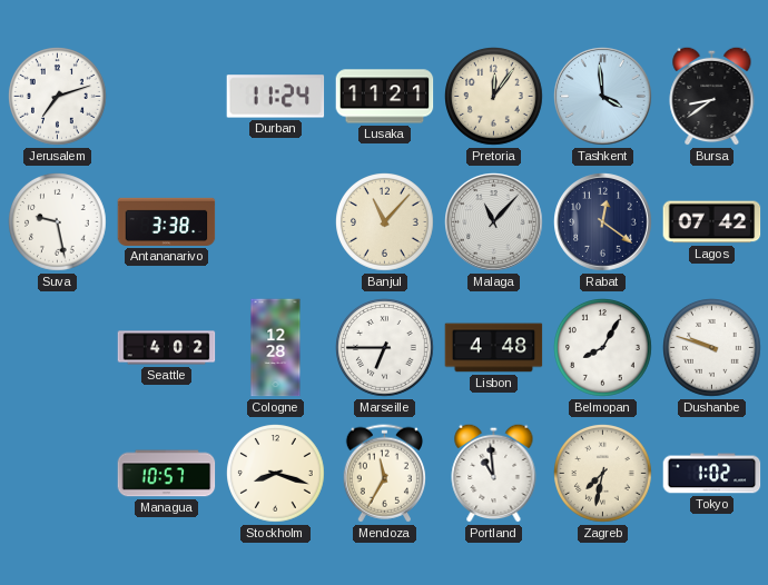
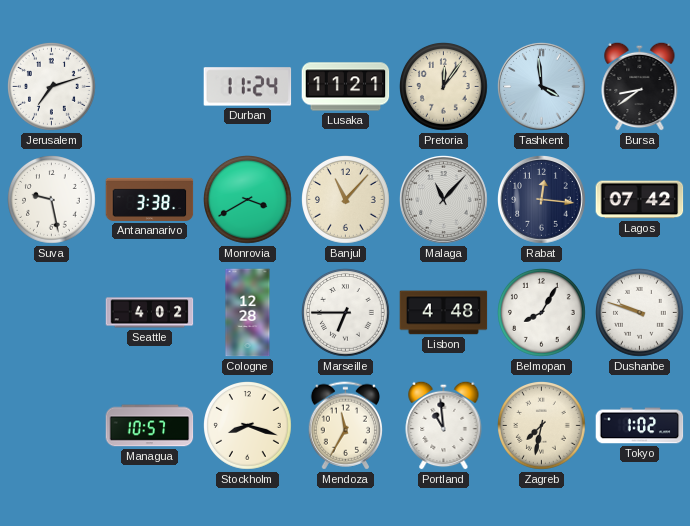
Monrovia: none -> 3:40 (248, 200)
Rabat: 12:21 -> 12:16 (542, 200)
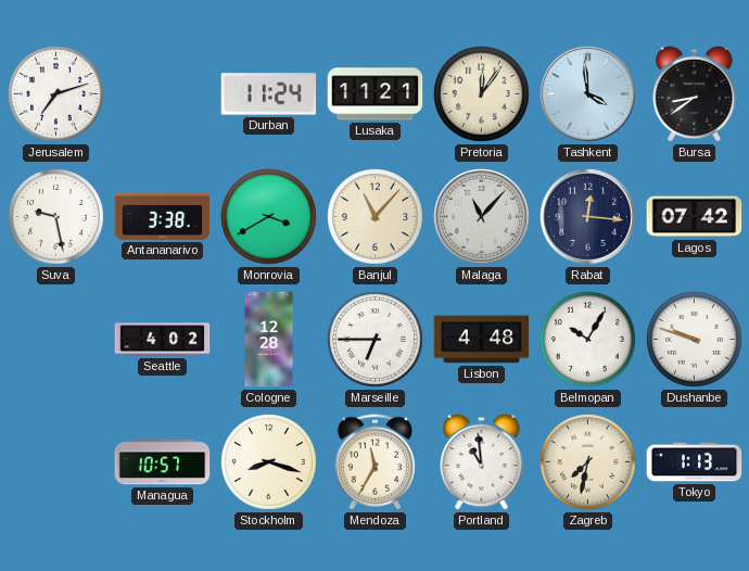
Belmopan: 8:05 -> 10:05 (588, 340)
Tokyo: 1:02 -> 1:13 (695, 462)
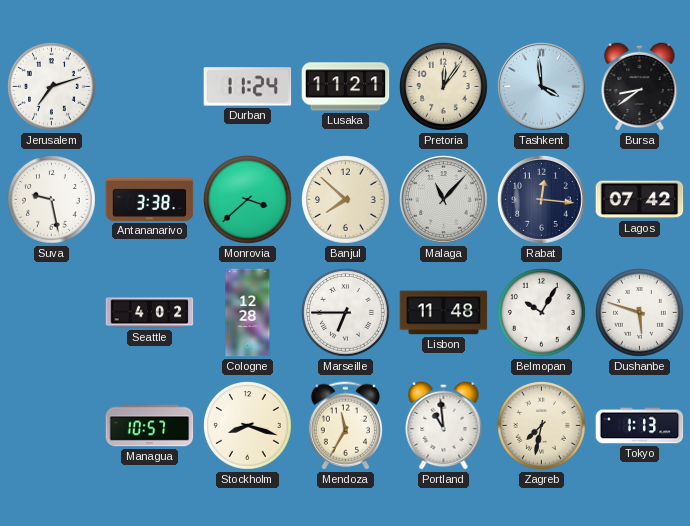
Monrovia: 3:40 -> 3:38 (248, 200)
Banjul: 11:07 -> 7:52 (346, 200)
Lisbon: 4:48 -> 11:48 (444, 313)
Dushanbe: 9:48 -> 5:48 (640, 313)
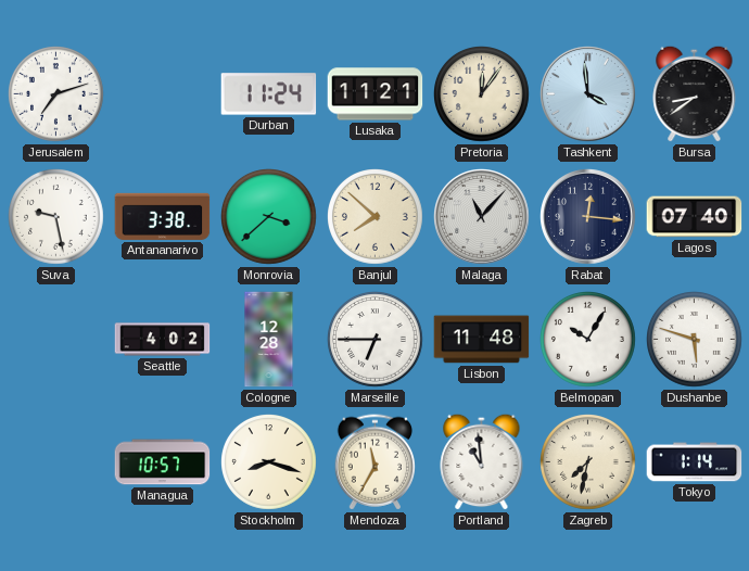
Lagos: 07:42 -> 07:40 (695, 217)
Tokyo: 1:13 -> 1:14 (695, 462)
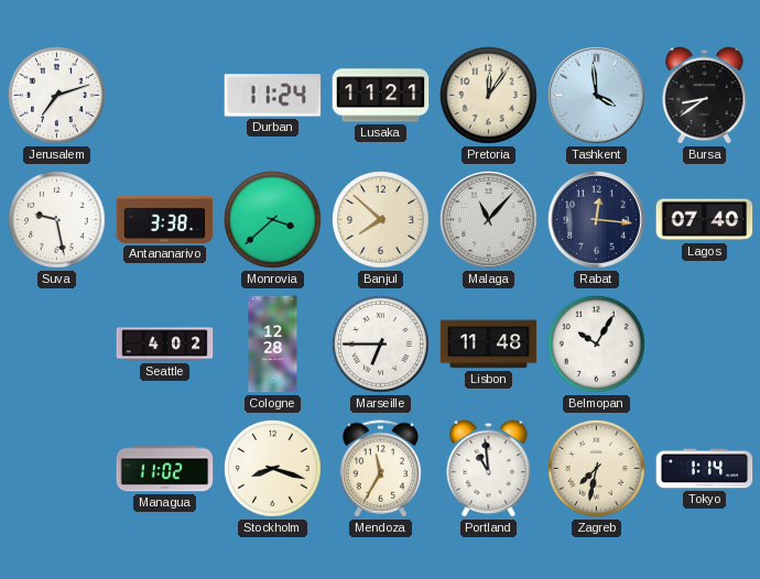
Dushanbe: 5:48 -> none (695, 340)
Managua: 10:57 -> 11:02 (165, 469)
